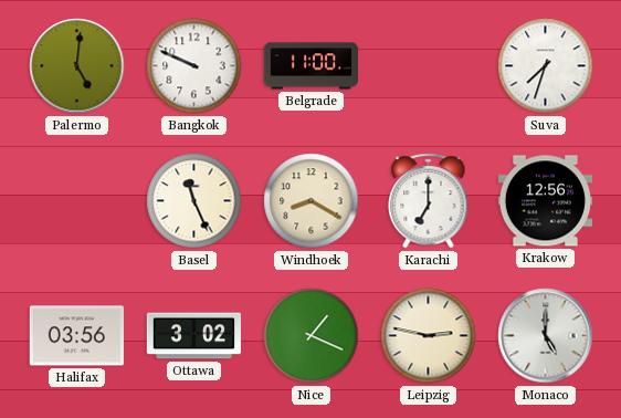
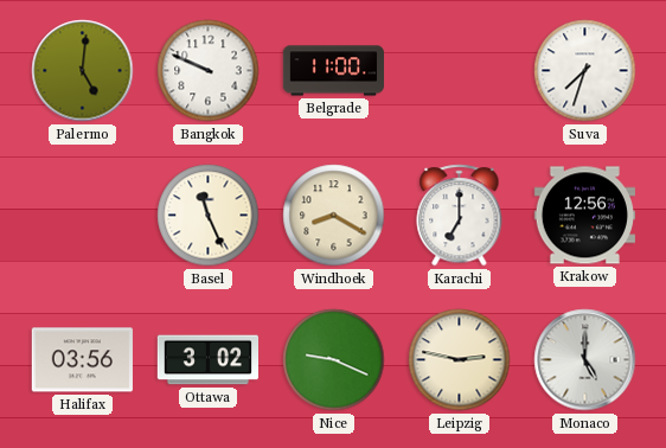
Nice: 1:19 -> 9:19 (334, 360)
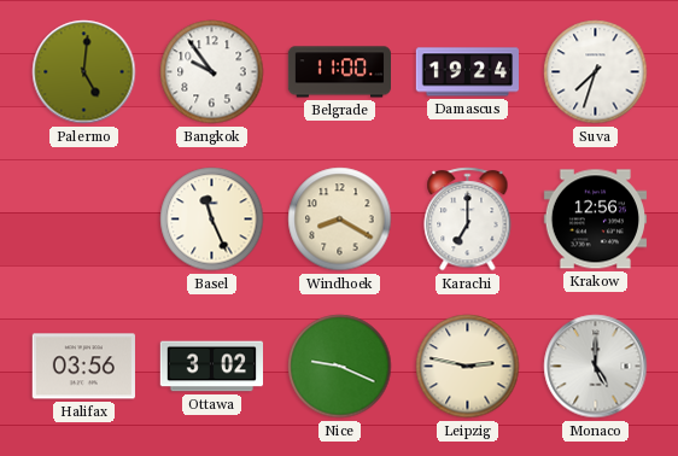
Bangkok: 9:49 -> 9:54 (212, 72)
Damascus: none -> 19:24 (467, 72)
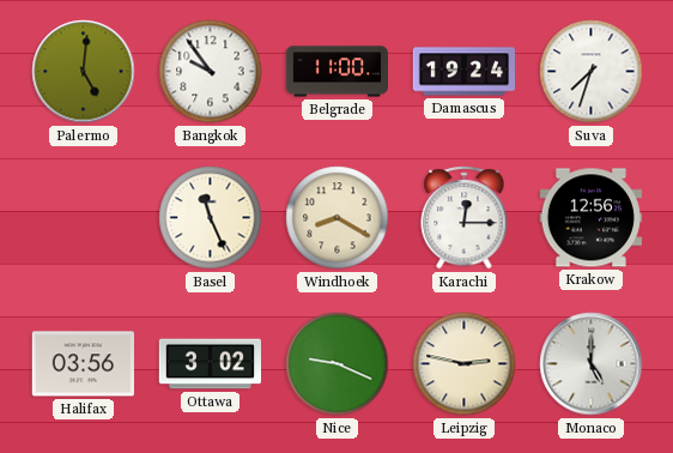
Karachi: 7:00 -> 12:15 (465, 218)
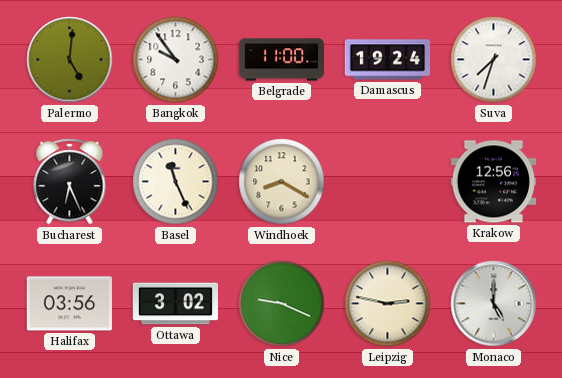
Bucharest: none -> 6:26 (70, 182)
Karachi: 12:15 -> none (465, 218)
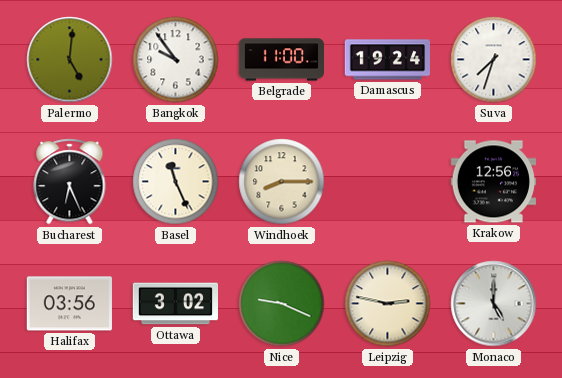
Windhoek: 8:20 -> 8:15 (282, 182)
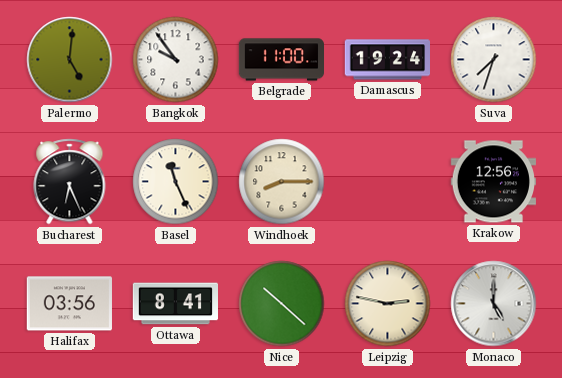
Ottawa: 3:02 -> 8:41 (176, 304)
Nice: 9:19 -> 10:22 (282, 304)
